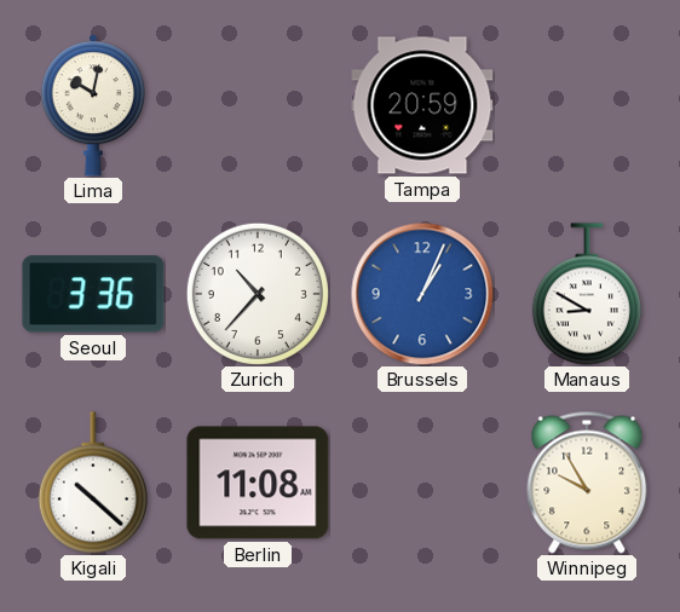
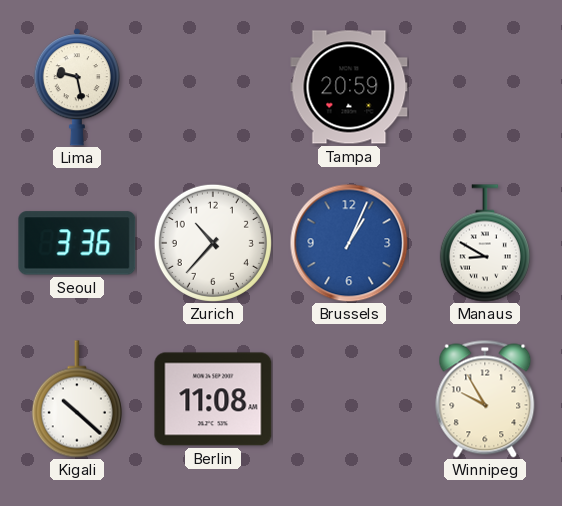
Lima: 10:02 -> 9:28 (77, 87)
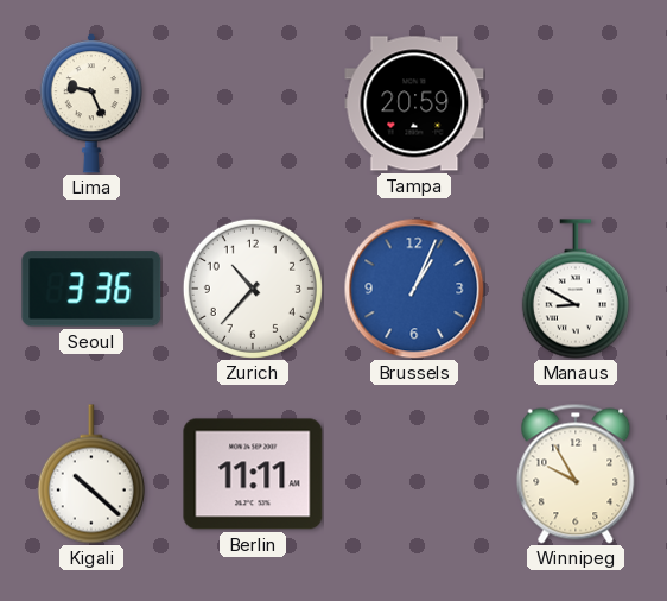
Lima: 9:28 -> 9:26 (91, 103)
Berlin: 11:08 -> 11:11 (253, 474)
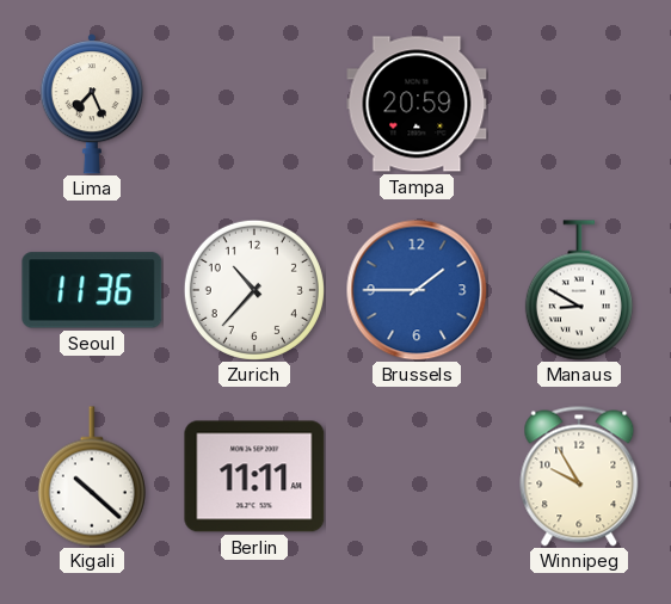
Lima: 9:26 -> 7:26 (92, 104)
Seoul: 3:36 -> 11:36 (92, 290)
Brussels: 1:04 -> 1:45 (417, 290)
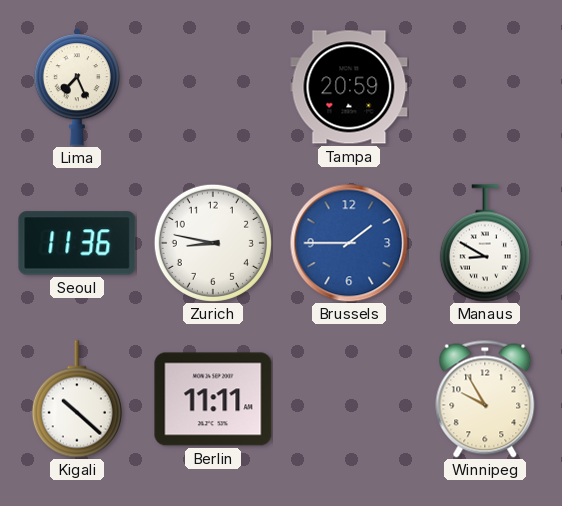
Zurich: 10:37 -> 8:47 (213, 243)
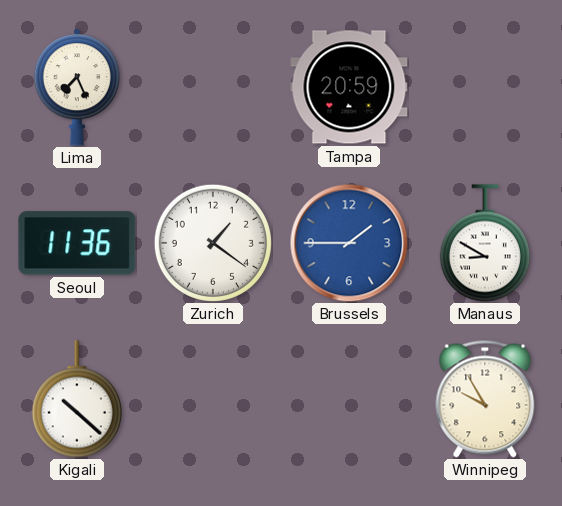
Zurich: 8:47 -> 1:21 (213, 243)
Berlin: 11:11 -> none (213, 399)
